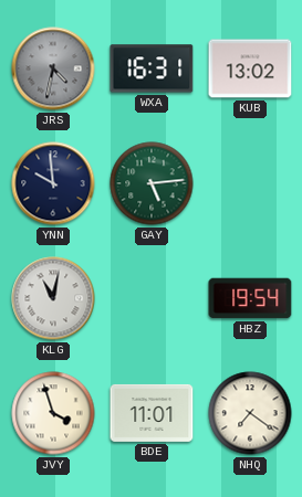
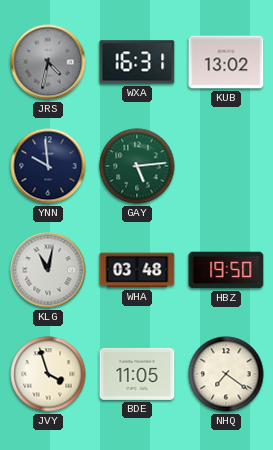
WHA: none -> 03:48 (137, 270)
HBZ: 19:54 -> 19:50 (226, 270)
BDE: 11:01 -> 11:05 (137, 374)
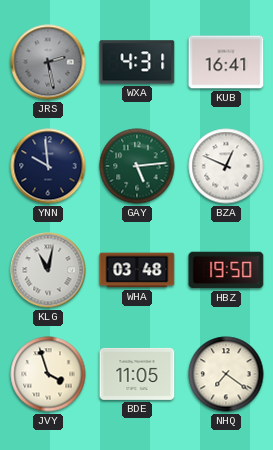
JRS: 4:32 -> 2:28 (48, 62)
WXA: 16:31 -> 4:31 (137, 62)
KUB: 13:02 -> 16:41 (226, 62)
BZA: none -> 12:49 (226, 166)
